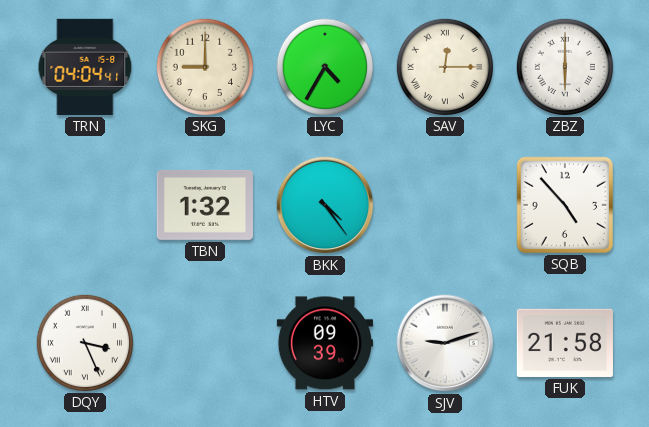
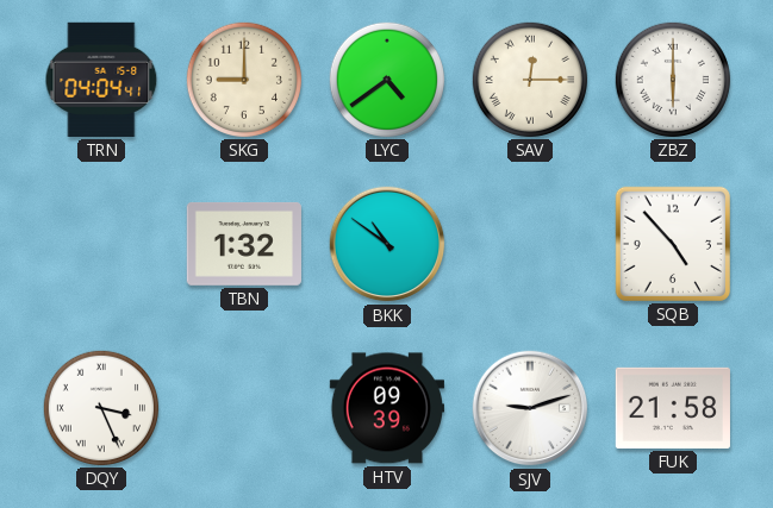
LYC: 4:35 -> 4:39 (386, 79)
BKK: 4:24 -> 10:51 (387, 244)
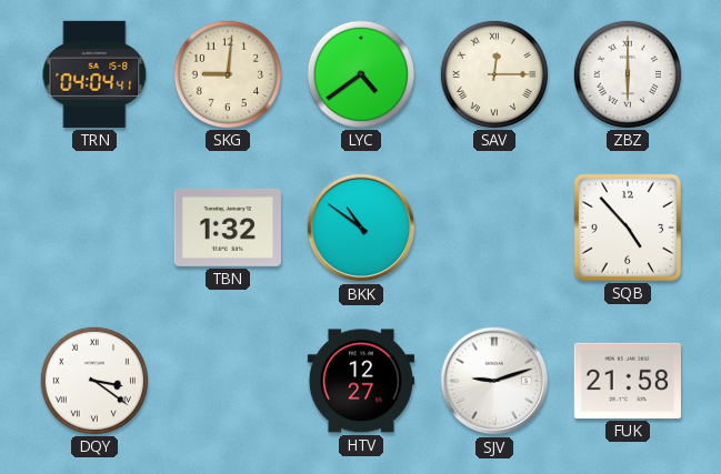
SKG: 9:00 -> 9:01 (227, 73)
DQY: 3:26 -> 3:21 (93, 380)
HTV: 09:39 -> 12:27 (360, 381)
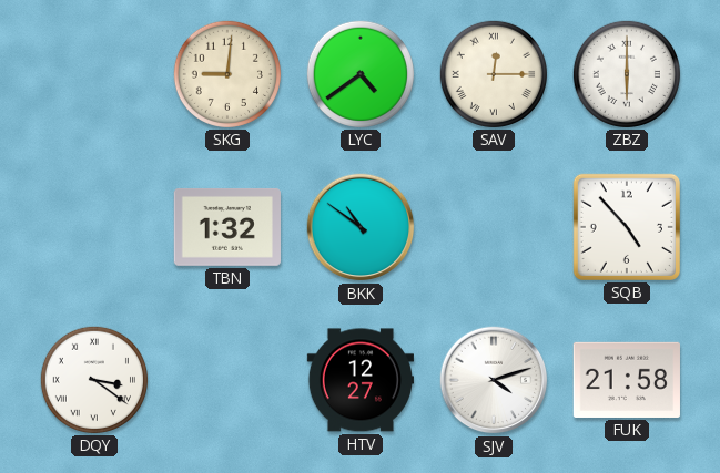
TRN: 04:04 -> none (94, 74)
SJV: 9:12 -> 4:12 (494, 380)
